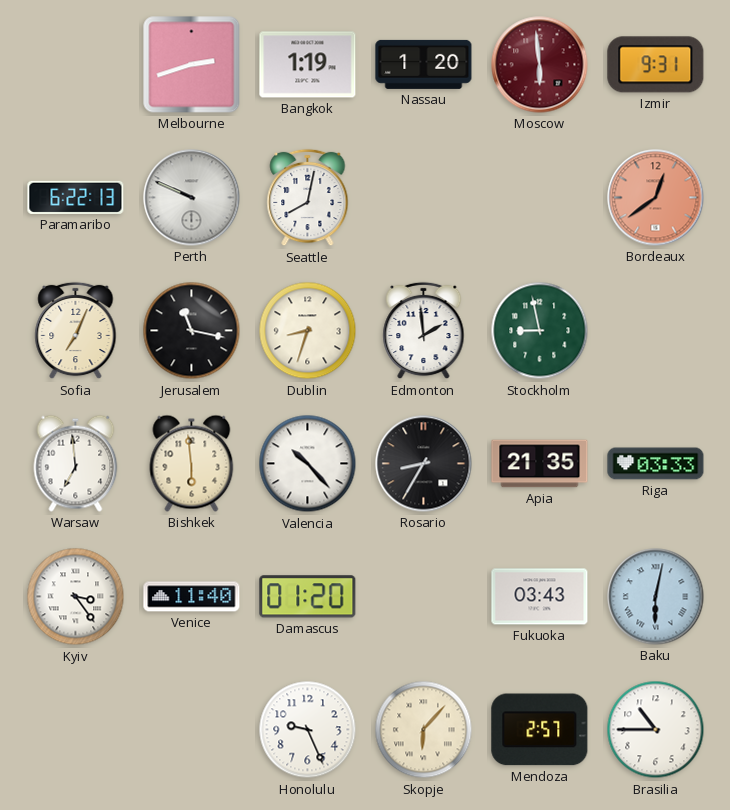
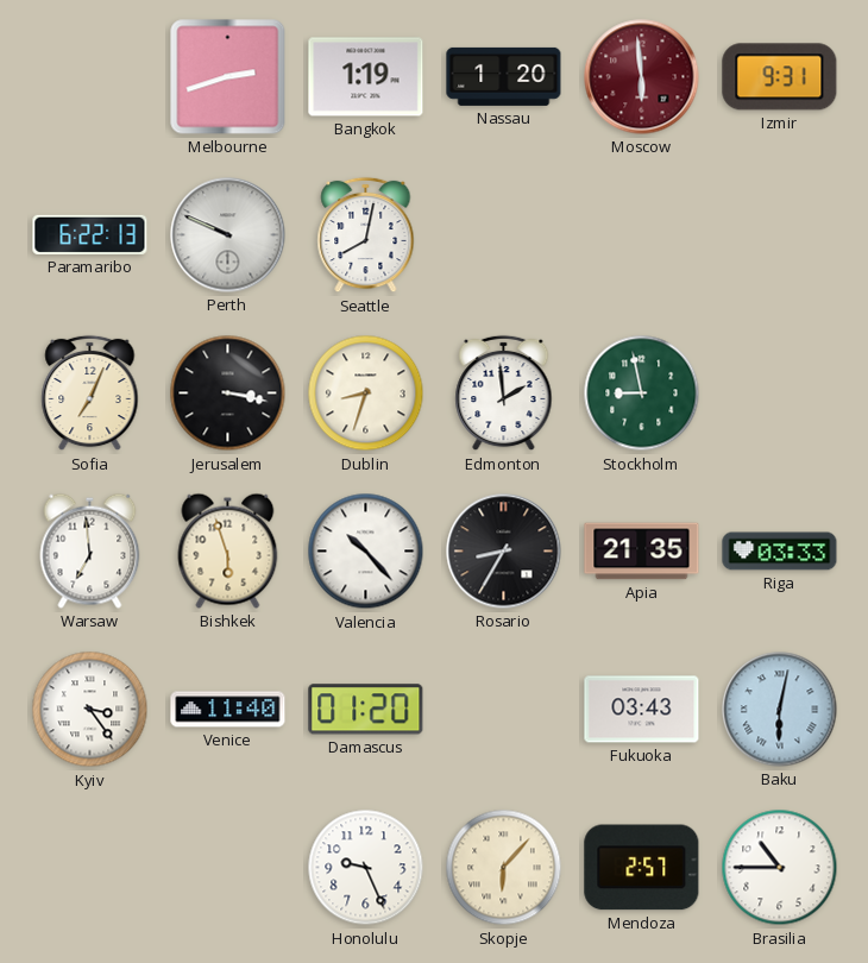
Bordeaux: 12:39 -> none (656, 198)
Jerusalem: 11:17 -> 3:17 (228, 394)
Bishkek: 5:59 -> 5:57 (228, 550)
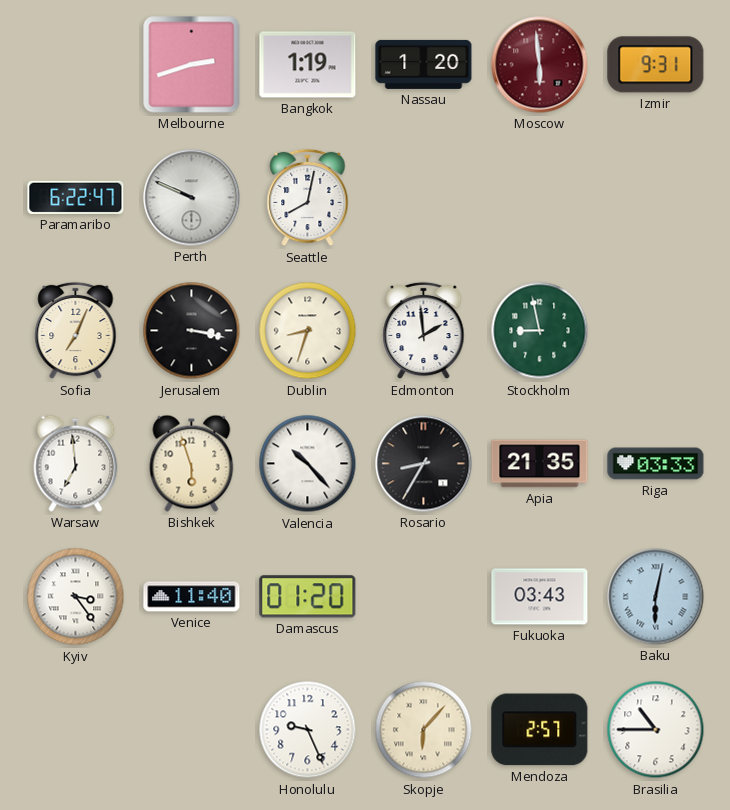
Paramaribo: 6:22:13 -> 6:22:47 (76, 197)
